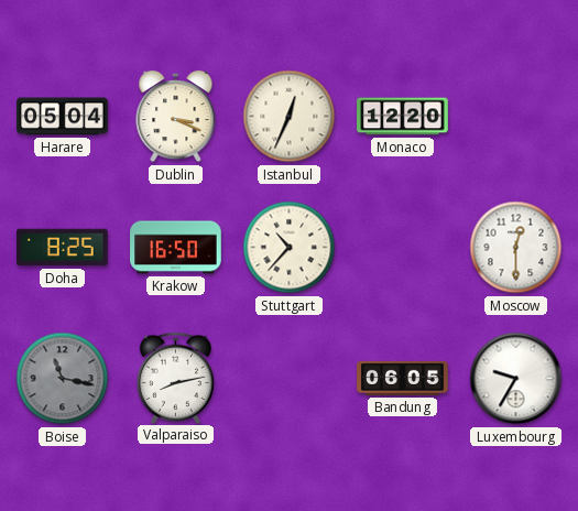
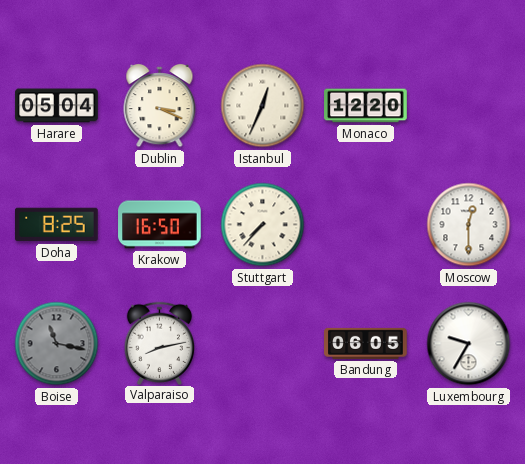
Stuttgart: 10:37 -> 7:37 (263, 225)
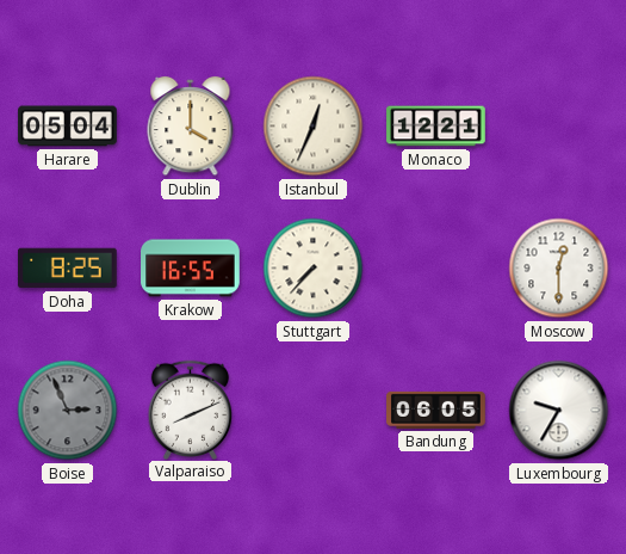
Dublin: 3:19 -> 4:00 (191, 127)
Monaco: 12:20 -> 12:21 (436, 127)
Krakow: 16:50 -> 16:55 (191, 269)
Boise: 11:17 -> 2:56 (68, 411)
Valparaiso: 8:13 -> 8:11 (191, 410)
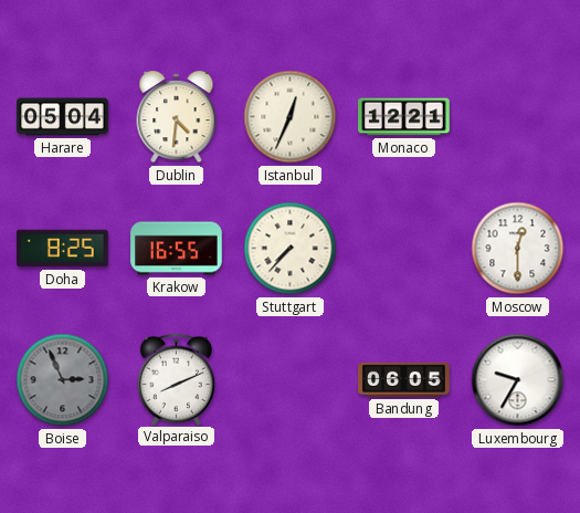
Dublin: 4:00 -> 4:31 (177, 117)
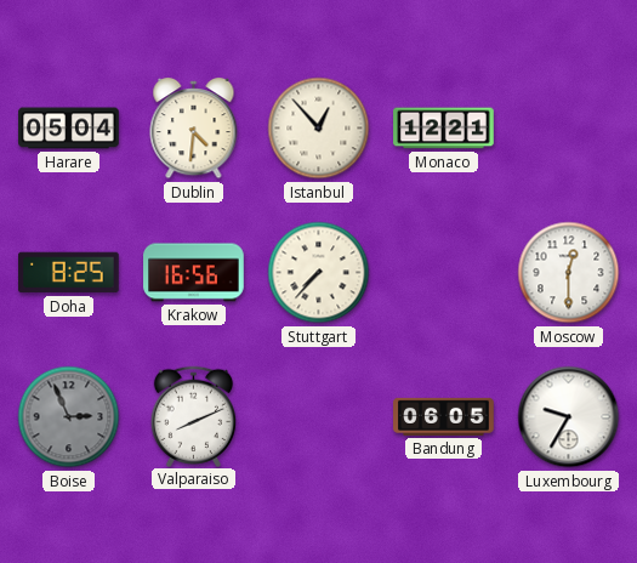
Istanbul: 12:34 -> 12:53 (319, 129)
Krakow: 16:55 -> 16:56 (194, 273)
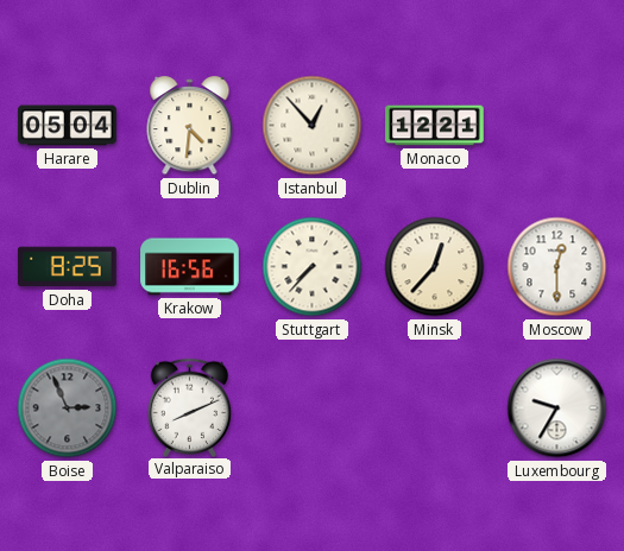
Minsk: none -> 12:37 (435, 267)
Bandung: 06:05 -> none (444, 416)
